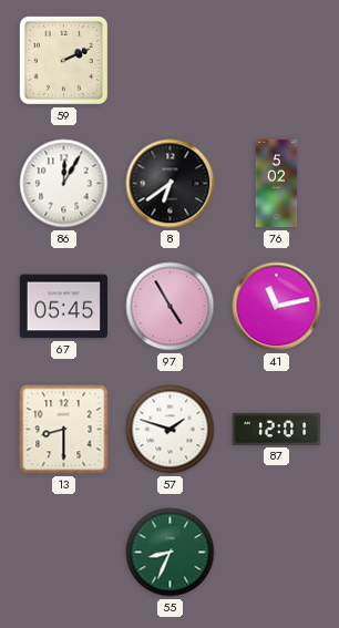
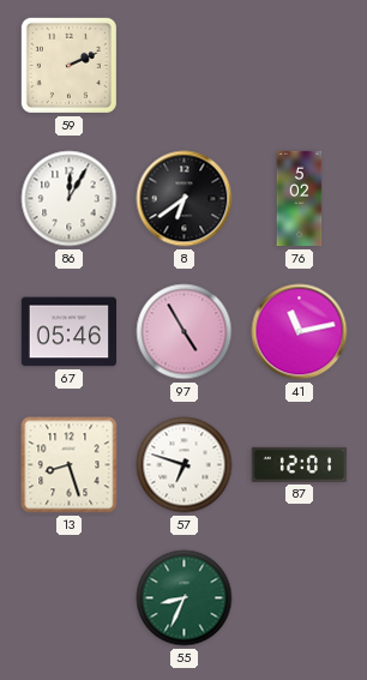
67: 05:45 -> 05:46 (68, 332)
13: 8:30 -> 8:27 (70, 465)
57: 1:48 -> 6:48 (185, 465)
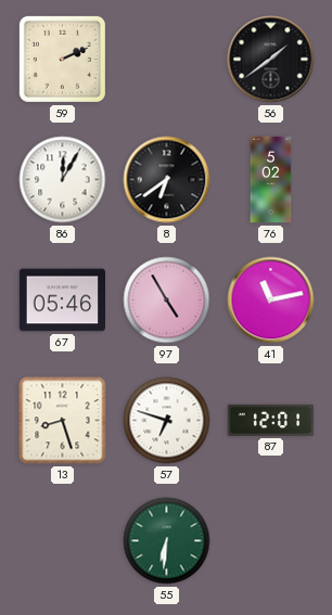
56: none -> 1:39 (271, 60)
55: 8:34 -> 6:31 (167, 541)
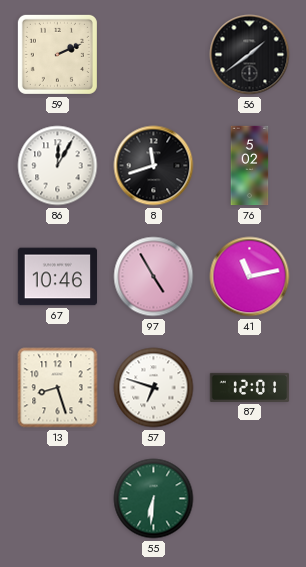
8: 6:39 -> 11:42 (154, 166)
67: 05:46 -> 10:46 (57, 277)
